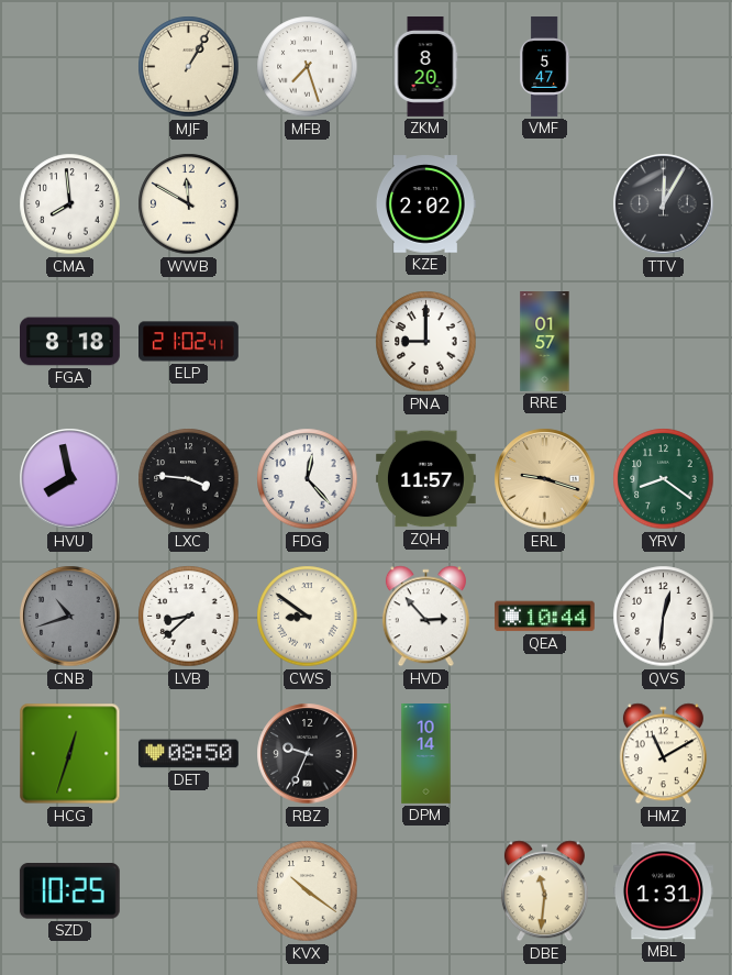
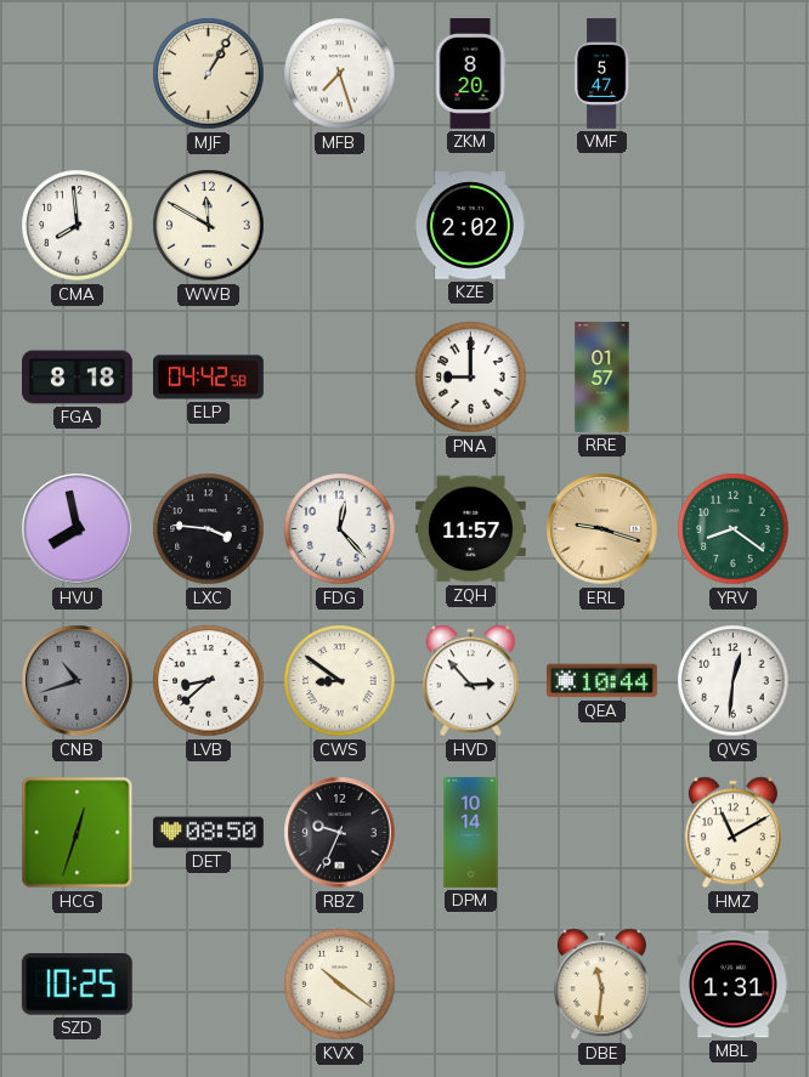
TTV: 12:05 -> none (664, 204)
ELP: 21:02 -> 04:42 (209, 378)
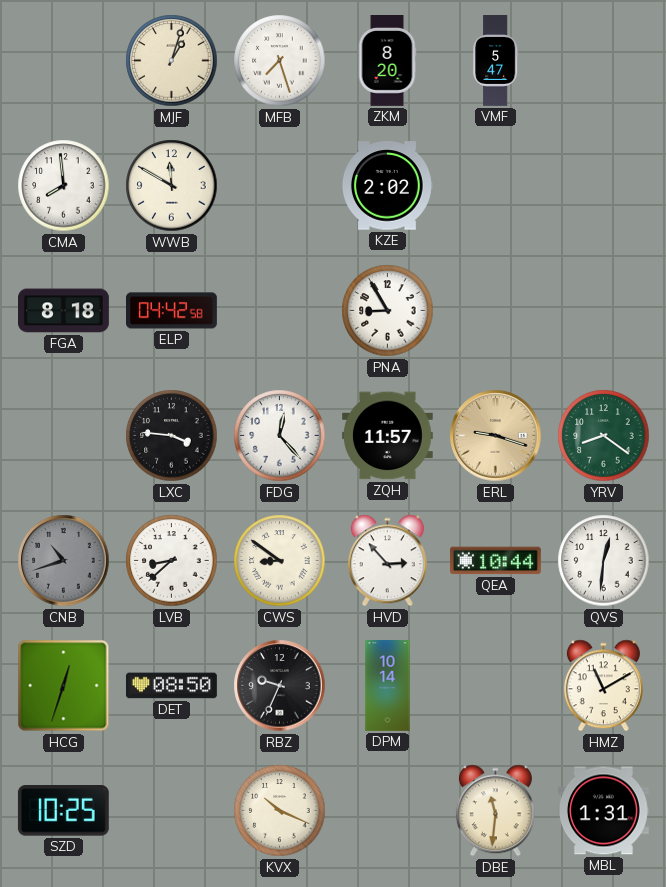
MJF: 1:05 -> 1:03 (172, 61)
PNA: 9:00 -> 8:55 (388, 311)
RRE: 01:57 -> none (602, 378)
HVU: 7:58 -> none (78, 529)
KVX: 10:21 -> 10:19 (280, 811)
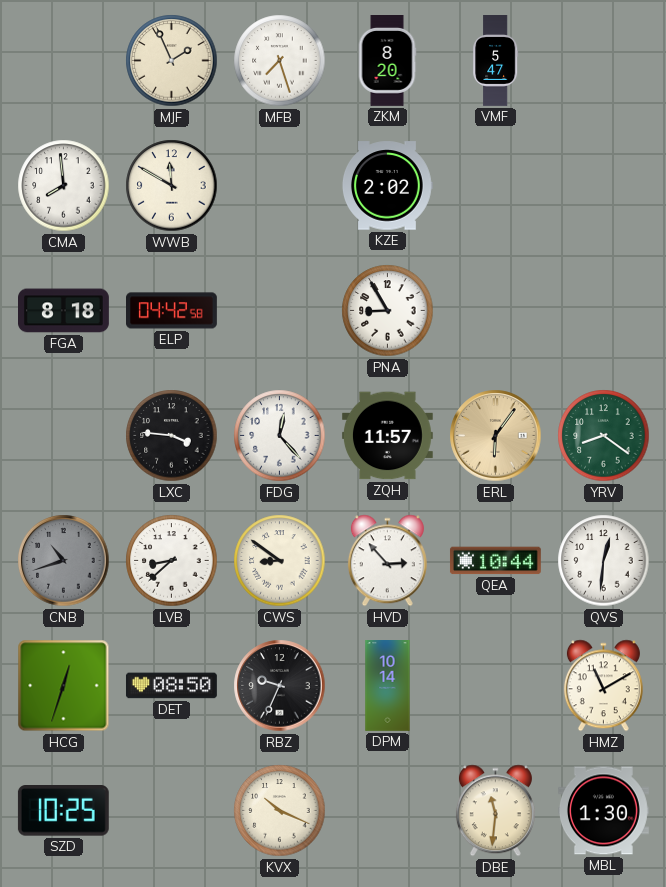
MJF: 1:03 -> 1:56 (172, 61)
ERL: 9:18 -> 6:06 (496, 436)
MBL: 1:31 -> 1:30 (604, 811)
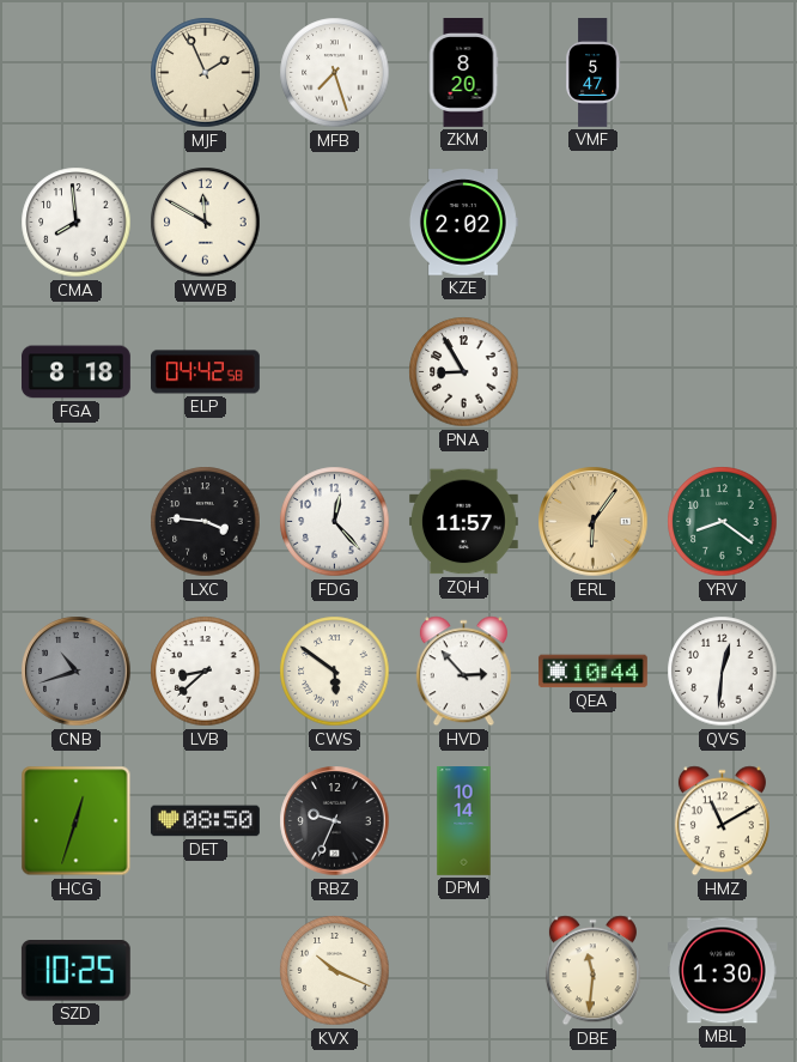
CWS: 8:51 -> 5:51 (335, 672)
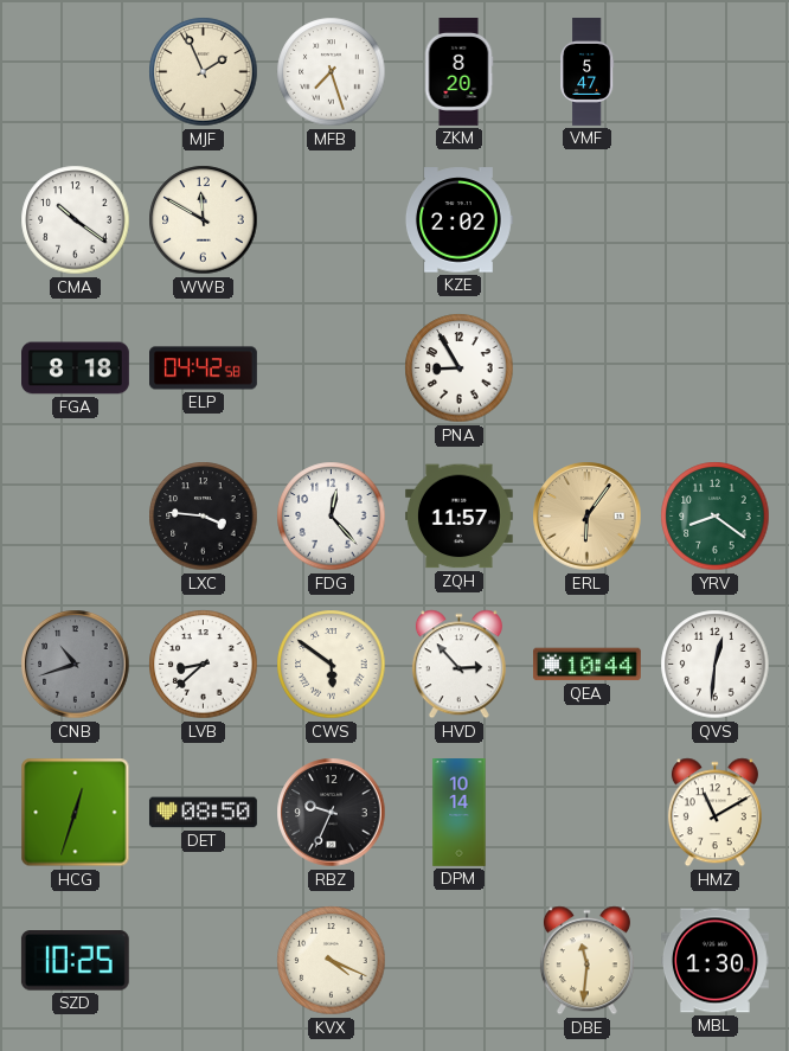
CMA: 7:59 -> 10:21 (76, 220)
KVX: 10:19 -> 4:19 (332, 961)
